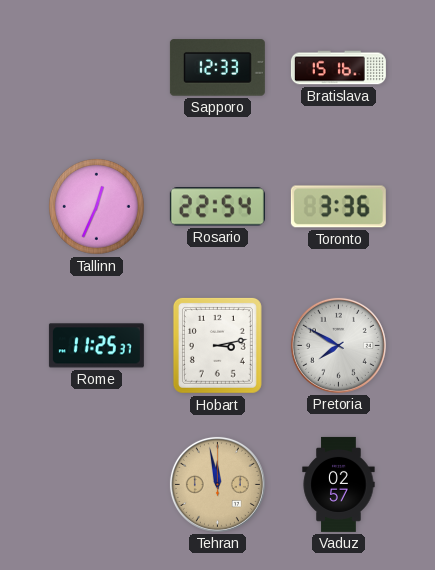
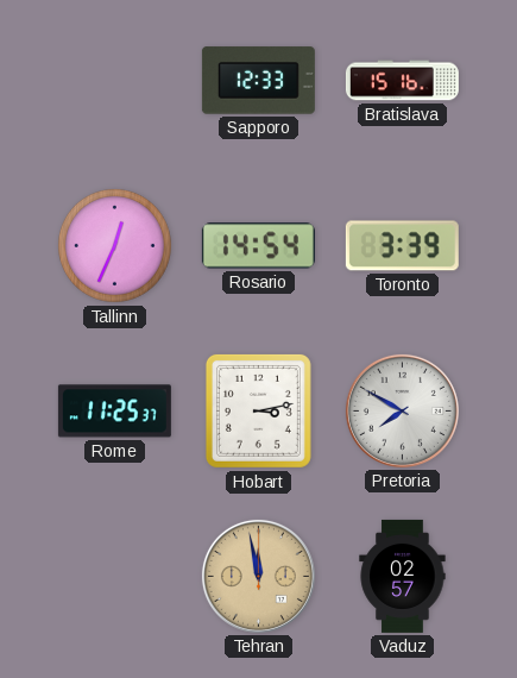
Rosario: 22:54 -> 14:54 (258, 246)
Toronto: 3:36 -> 3:39 (402, 246)
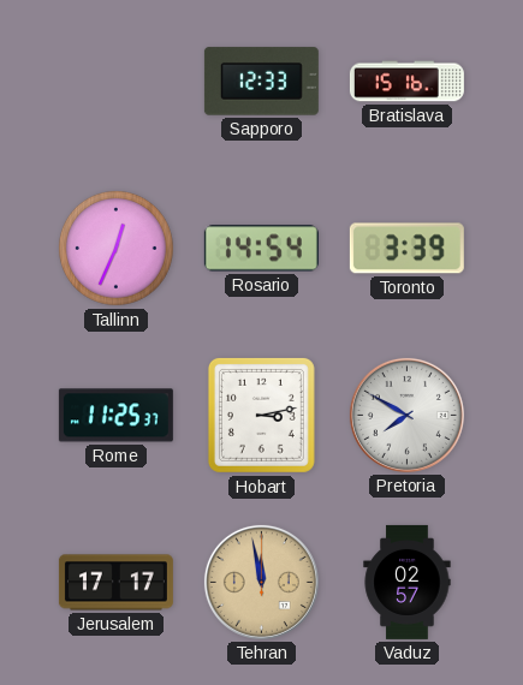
Jerusalem: none -> 17:17 (115, 583)
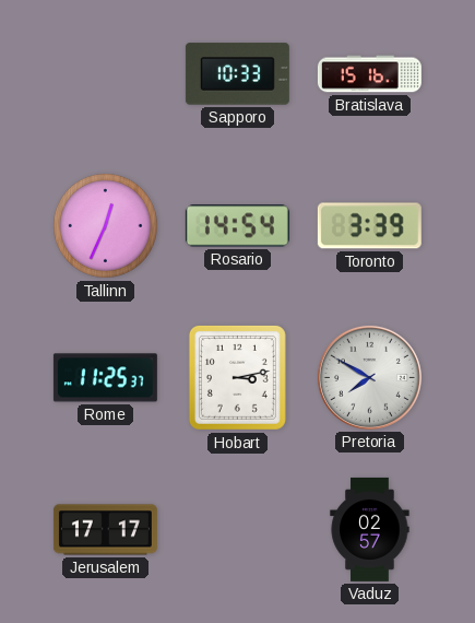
Sapporo: 12:33 -> 10:33 (237, 74)
Tehran: 11:58 -> none (261, 582)
